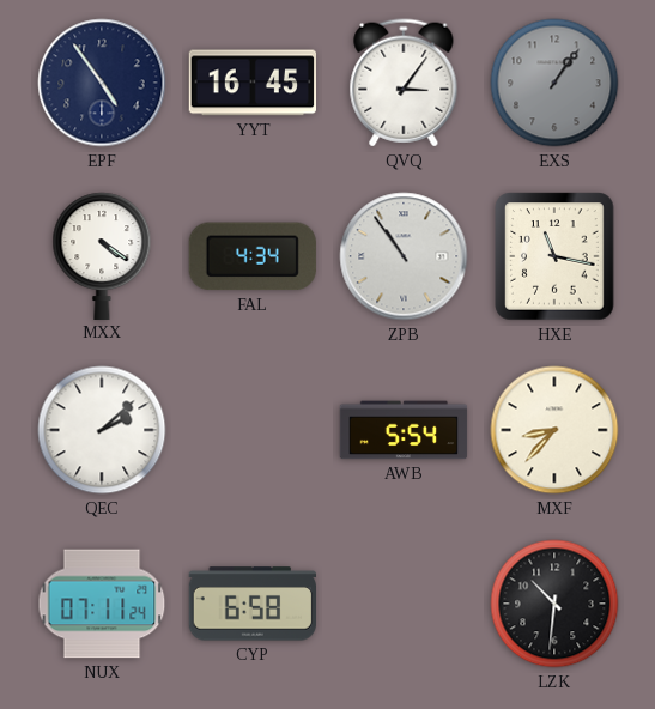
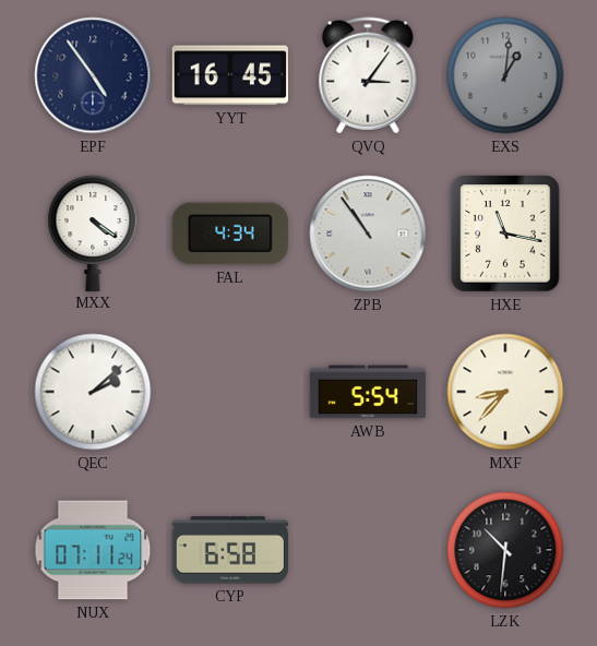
EXS: 1:06 -> 1:01 (505, 75)
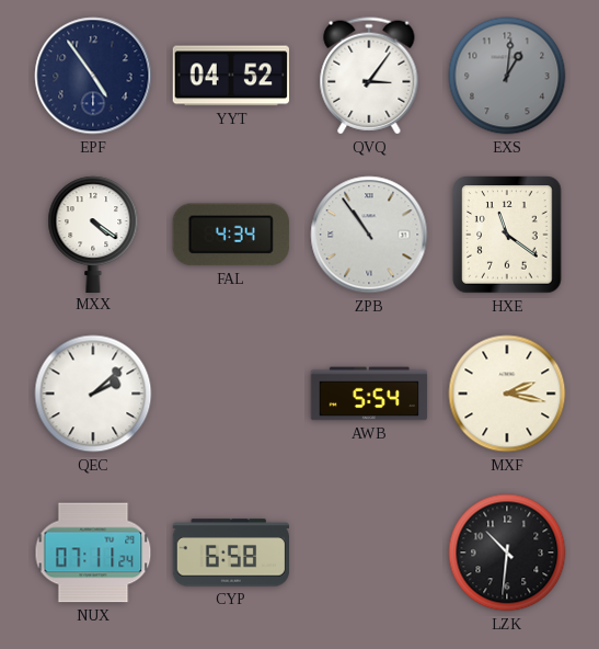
YYT: 16:45 -> 04:52 (230, 76)
HXE: 11:17 -> 11:21 (507, 235)
MXF: 8:37 -> 2:17 (507, 394)
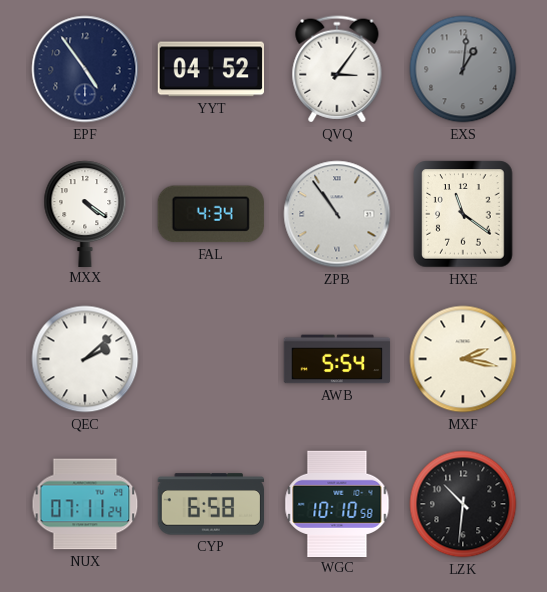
WGC: none -> 10:10 (337, 503)
